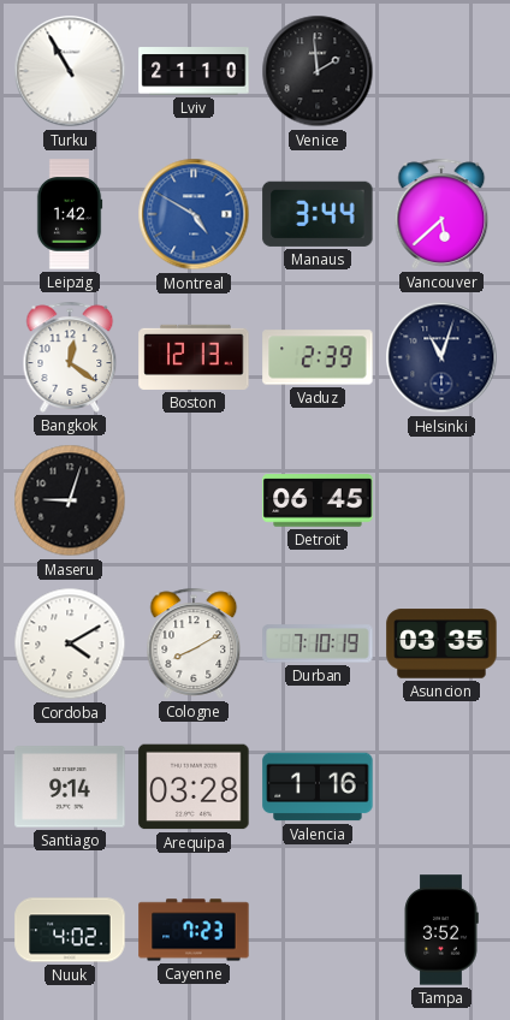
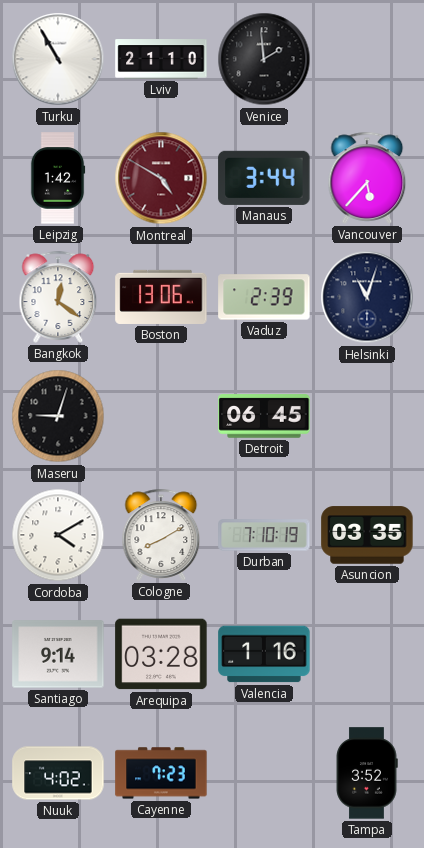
Montreal dial: blue -> burgundy (161, 178)
Vancouver: 5:38 -> 5:37 (367, 178)
Boston: 12:13 -> 13:06 (161, 297)
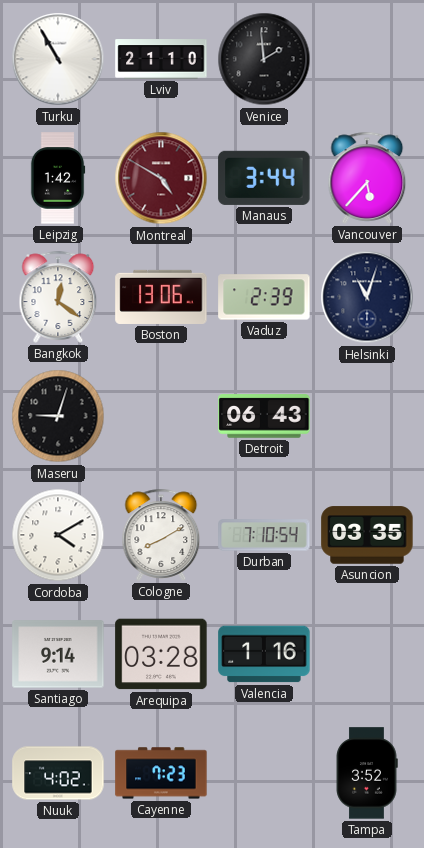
Detroit: 06:45 -> 06:43 (264, 416)
Durban: 7:10:19 -> 7:10:54 (264, 535)
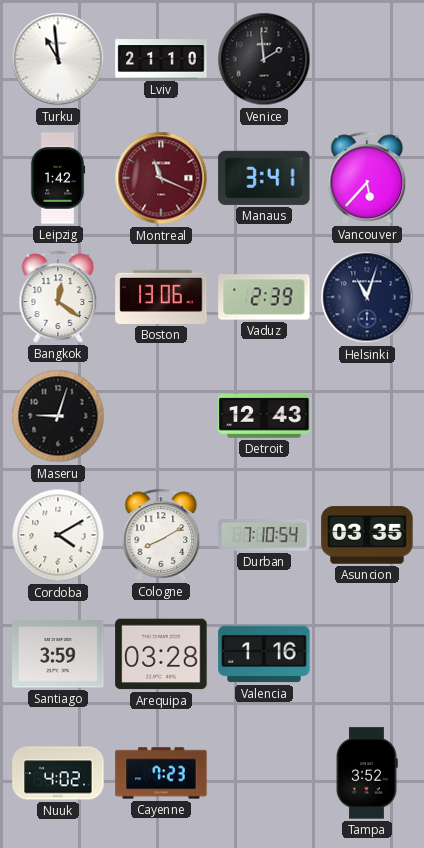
Turku: 10:55 -> 10:59 (58, 59)
Montreal: 4:50 -> 11:19 (161, 178)
Manaus: 3:44 -> 3:41 (264, 178)
Detroit: 06:43 -> 12:43 (264, 416)
Santiago: 9:14 -> 3:59 (58, 654)
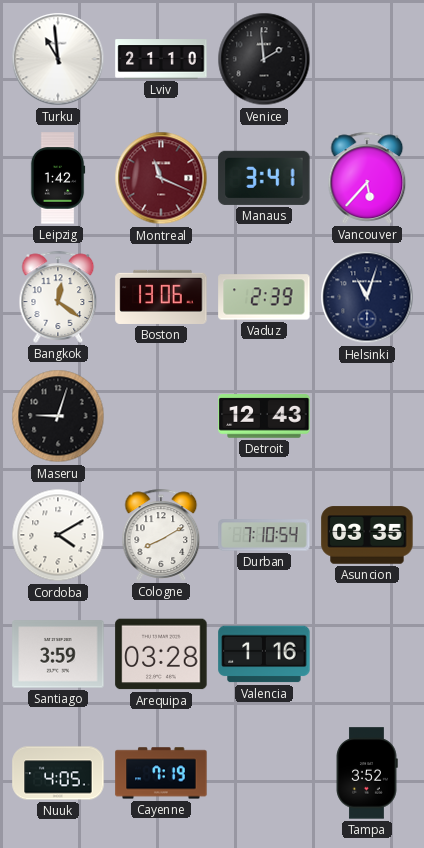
Nuuk: 4:02 -> 4:05 (58, 773)
Cayenne: 7:23 -> 7:19 (161, 773)
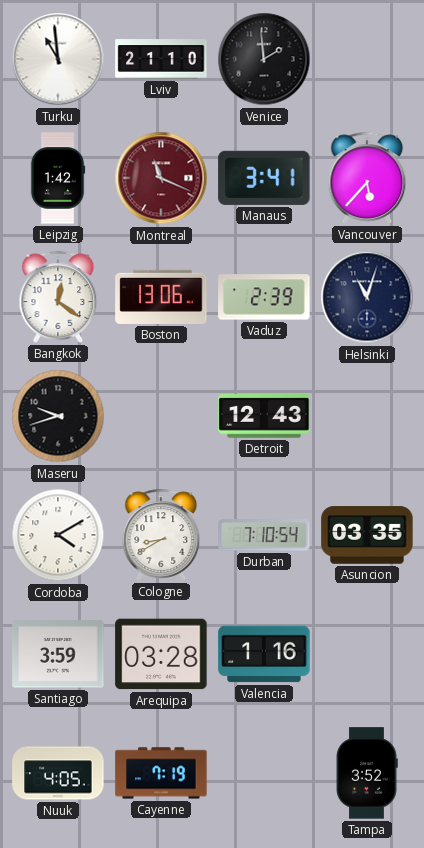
Maseru: 9:03 -> 9:42 (58, 416)
Cologne: 8:10 -> 8:40 (161, 535)
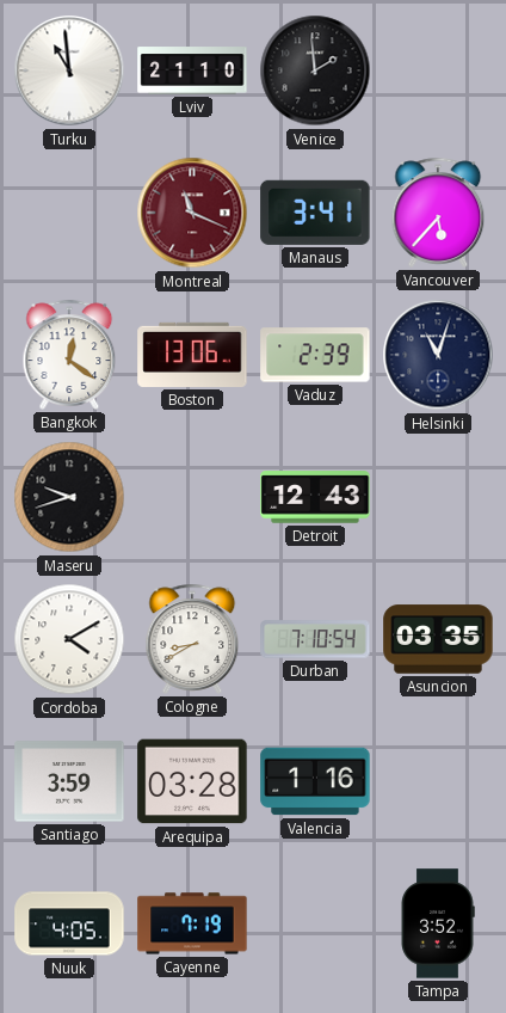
Leipzig: 1:42 -> none (58, 178)
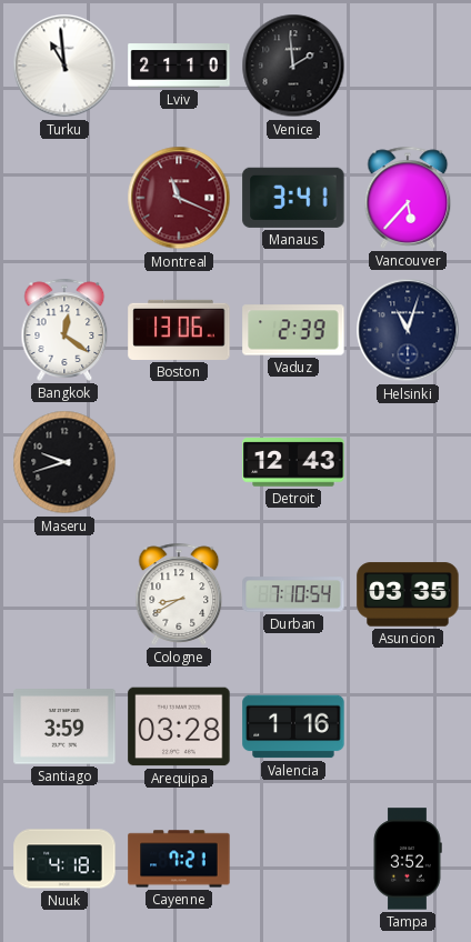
Cordoba: 4:10 -> none (69, 639)
Nuuk: 4:05 -> 4:18 (64, 859)
Cayenne: 7:19 -> 7:21 (179, 859)
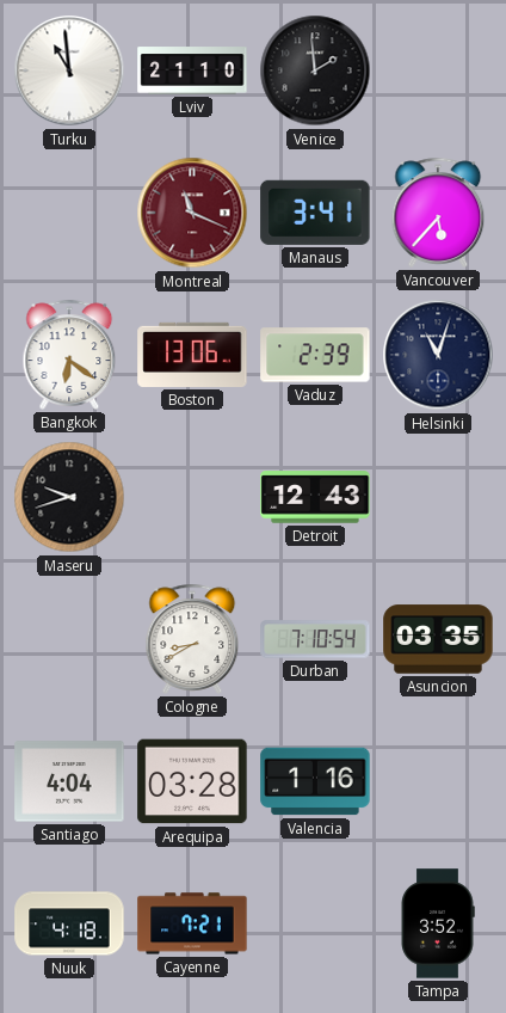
Bangkok: 12:21 -> 6:21 (69, 355)
Santiago: 3:59 -> 4:04 (69, 781)
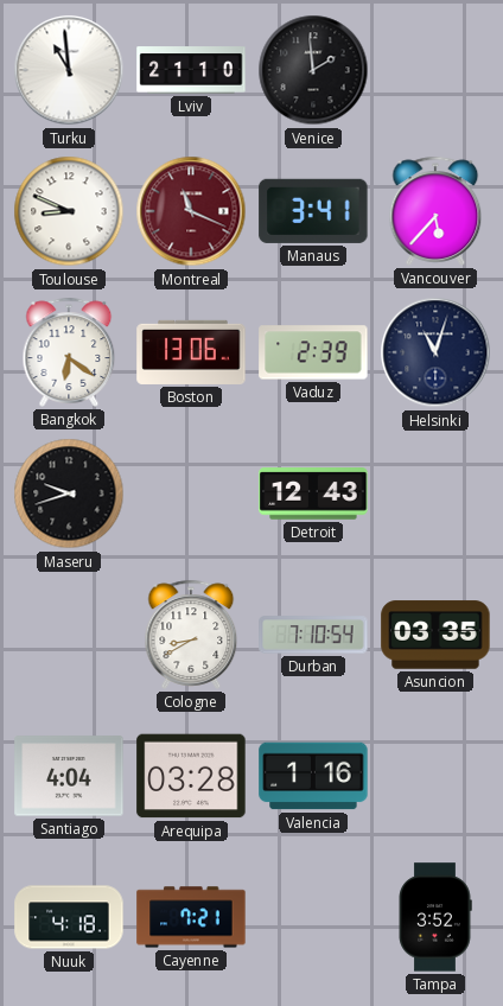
Toulouse: none -> 8:49 (69, 211)
